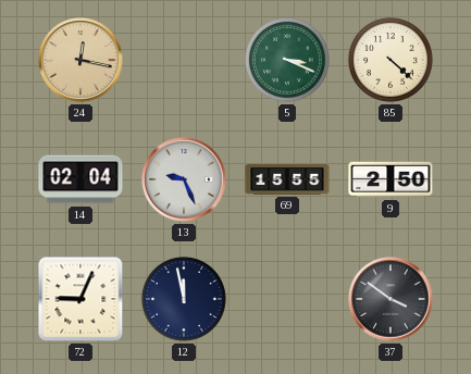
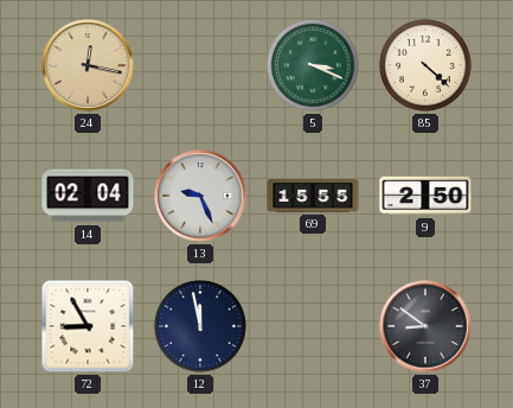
72: 9:04 -> 8:55 (88, 326)
37: 3:51 -> 8:51 (425, 326)
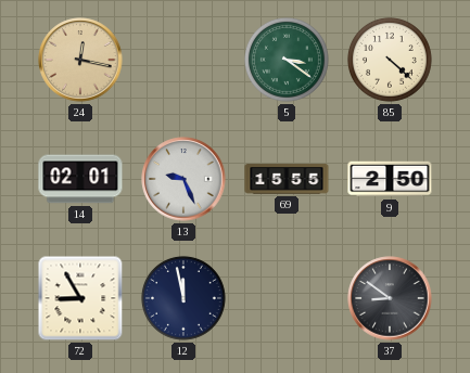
5: 3:19 -> 3:21 (287, 60)
14: 02:04 -> 02:01 (80, 179)
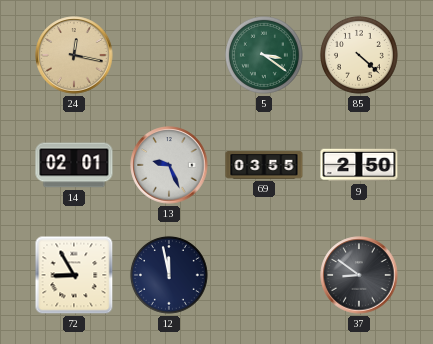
69: 15:55 -> 03:55 (264, 165)
